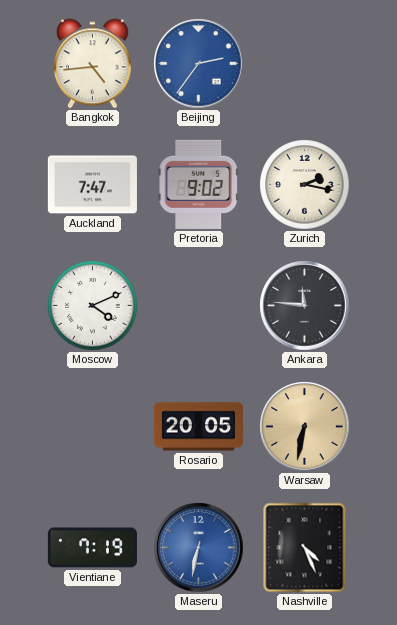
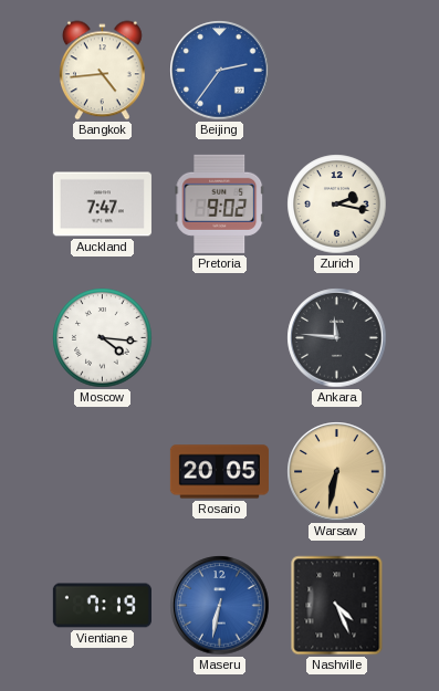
Moscow: 4:11 -> 4:16 (103, 338)
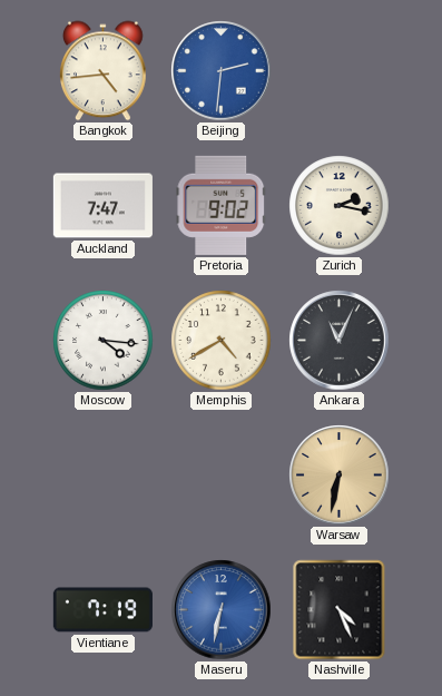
Beijing: 2:36 -> 2:31 (222, 71)
Memphis: none -> 4:40 (222, 341)
Ankara: 11:46 -> 11:04 (340, 341)
Rosario: 20:05 -> none (219, 472)
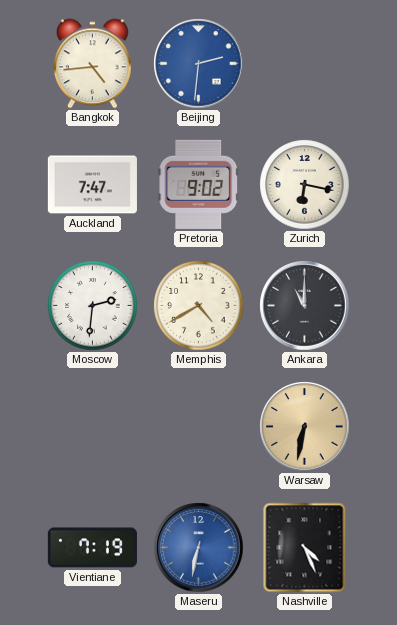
Zurich: 2:17 -> 6:17 (305, 185)
Moscow: 4:16 -> 2:31 (93, 306)
Ankara: 11:04 -> 11:00 (305, 306)
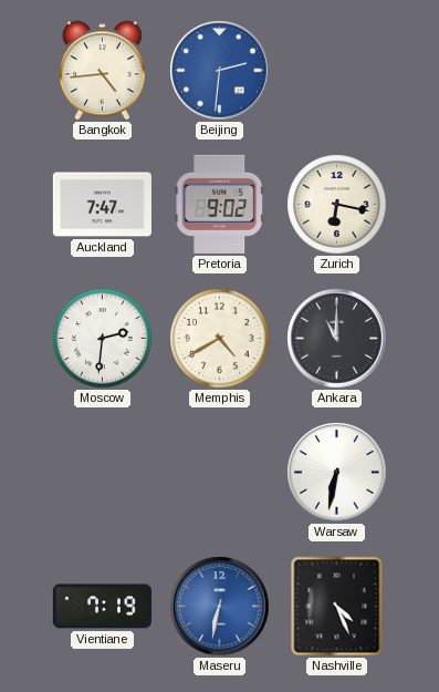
Warsaw dial: champagne -> white (337, 473)
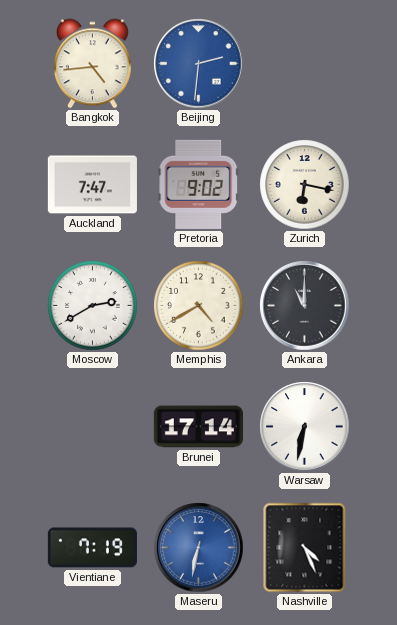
Moscow: 2:31 -> 2:40 (93, 306)
Brunei: none -> 17:14 (198, 427)
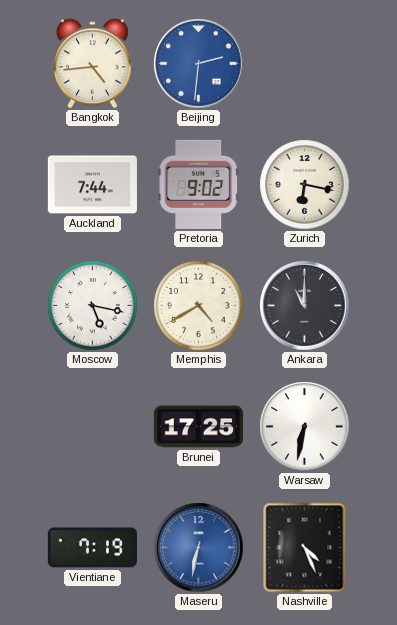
Auckland: 7:47 -> 7:44 (92, 185)
Moscow: 2:40 -> 5:17 (93, 306)
Brunei: 17:14 -> 17:25 (198, 427)
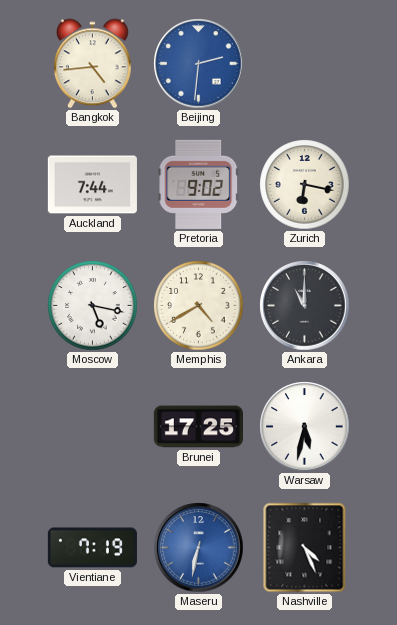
Warsaw: 6:32 -> 5:32 (305, 427)
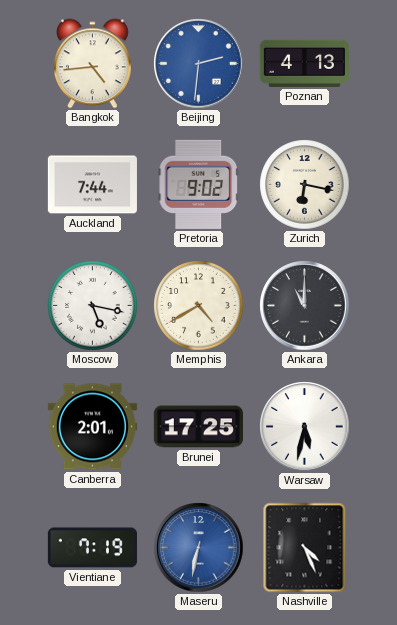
Poznan: none -> 4:13 (304, 63)
Canberra: none -> 2:01 (92, 427)
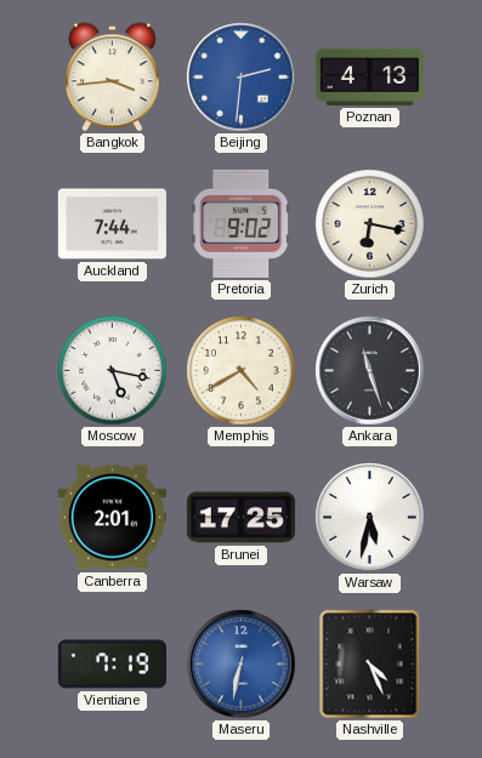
Bangkok: 4:44 -> 3:44 (113, 78)
Ankara: 11:00 -> 11:27 (370, 371)
